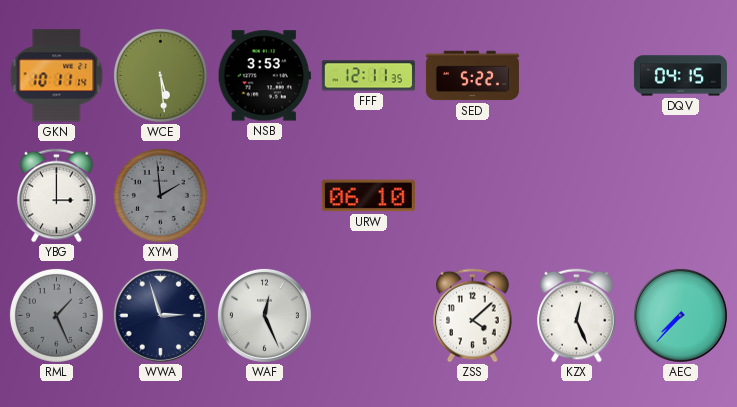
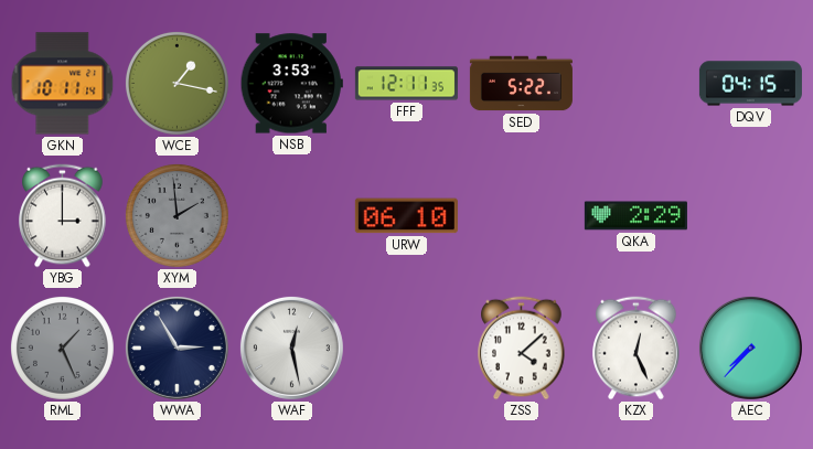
WCE: 5:29 -> 1:17 (176, 83)
QKA: none -> 2:29 (635, 216)
WWA: 2:57 -> 2:55 (176, 348)
WAF: 12:26 -> 12:28 (291, 348)
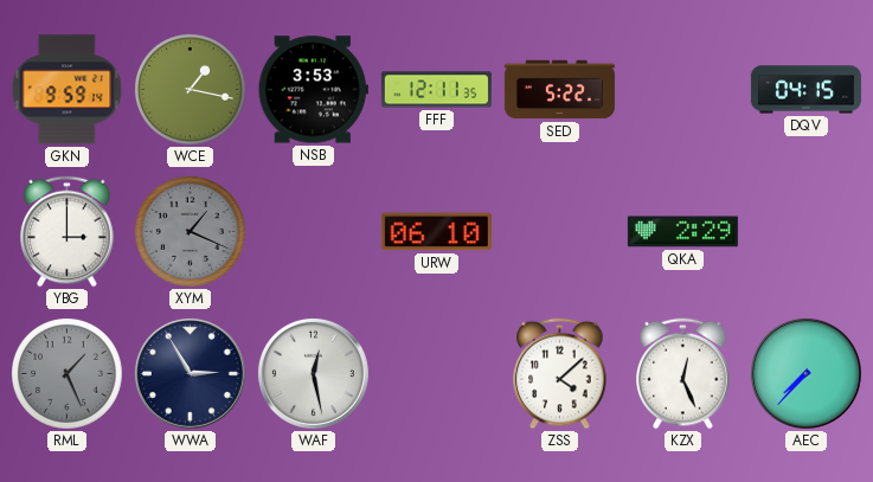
GKN: 10:11 -> 9:59 (68, 90)
XYM: 1:59 -> 1:19 (190, 231)
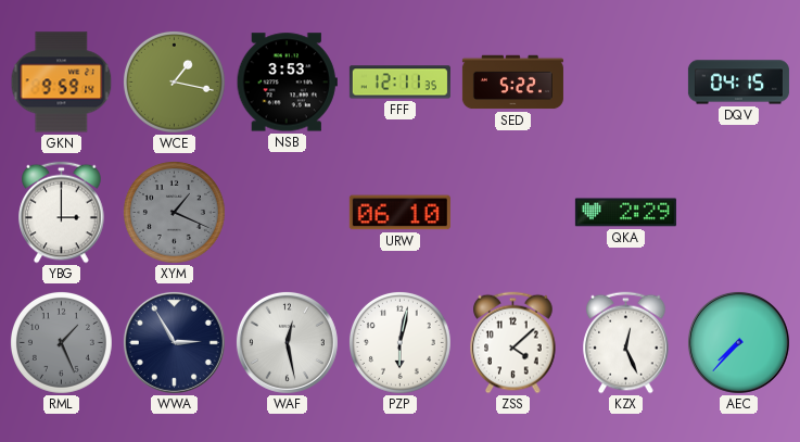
PZP: none -> 6:02 (399, 342)
